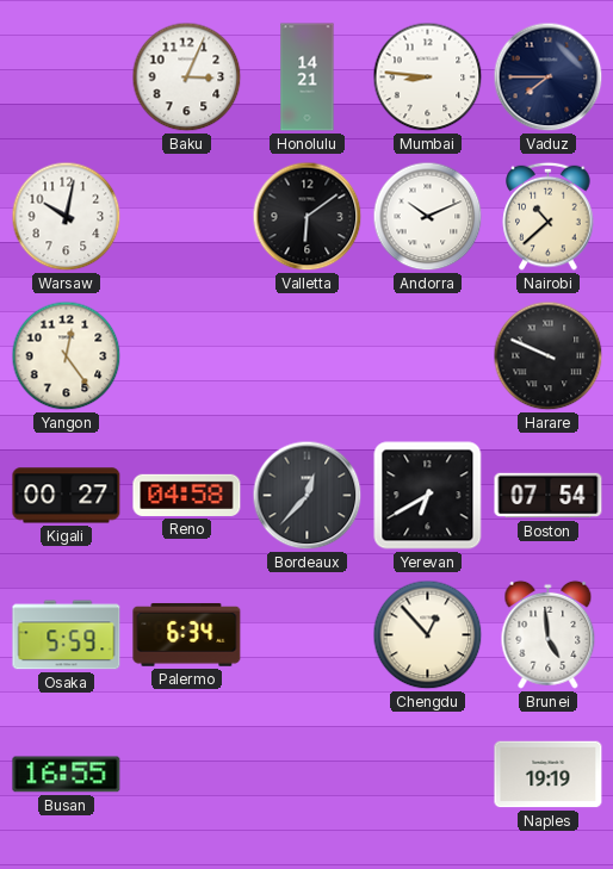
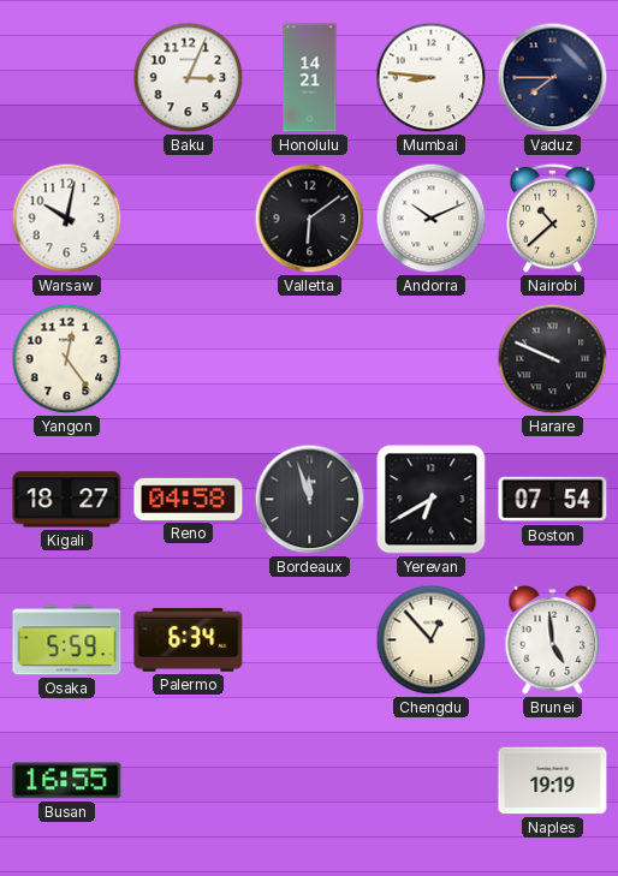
Kigali: 00:27 -> 18:27 (67, 500)
Bordeaux: 12:37 -> 11:57 (310, 500)
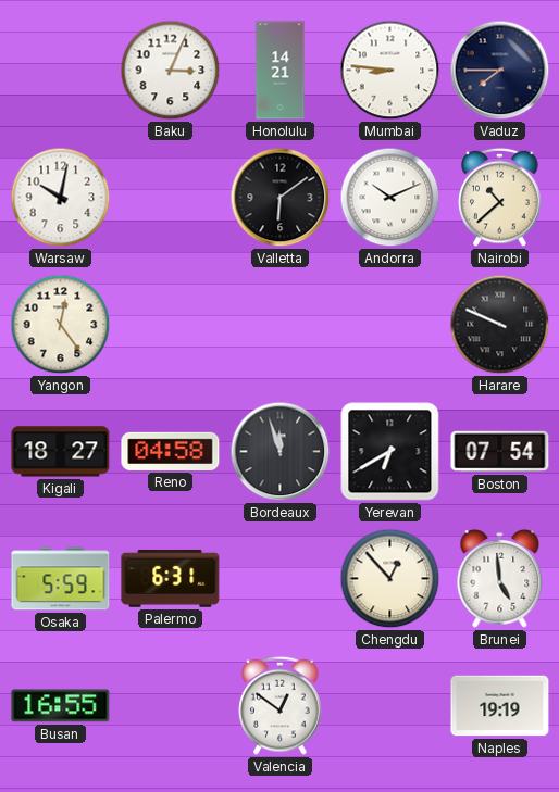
Palermo: 6:34 -> 6:31 (171, 578)
Valencia: none -> 12:51 (281, 705)
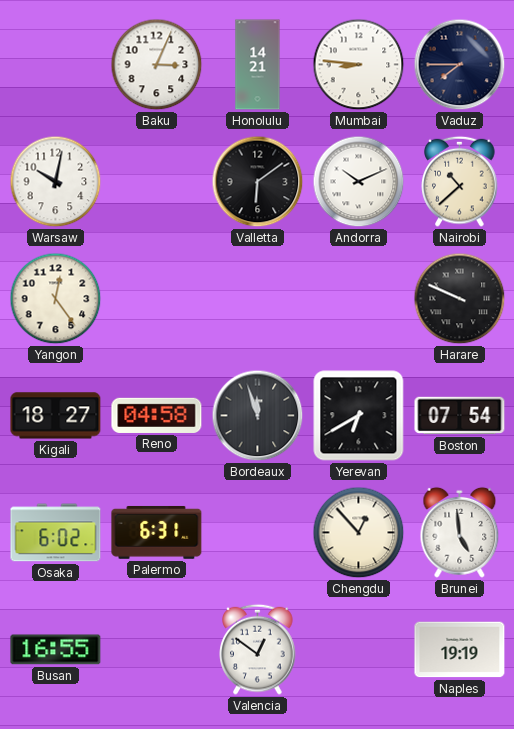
Osaka: 5:59 -> 6:02 (56, 533)
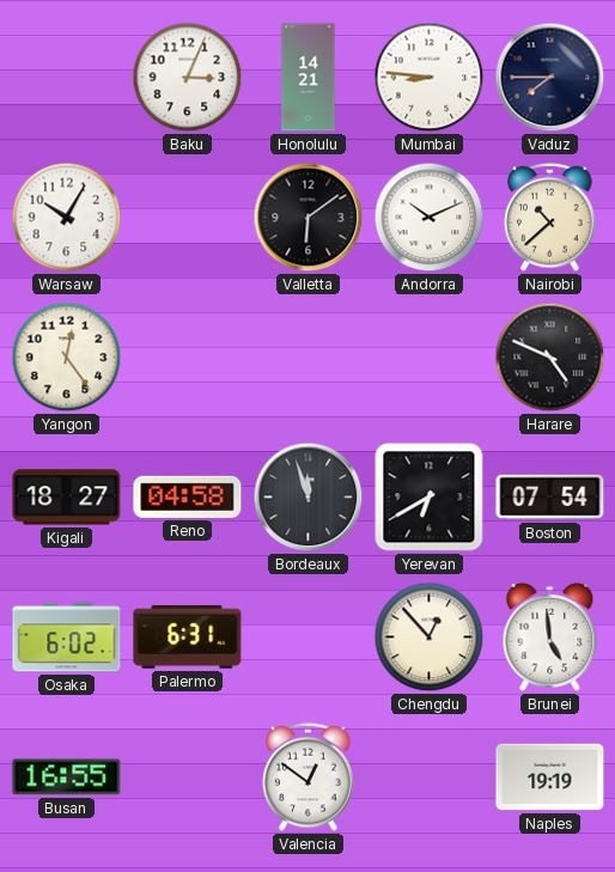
Warsaw: 10:02 -> 10:05 (67, 218)
Harare: 9:49 -> 4:49 (550, 358)
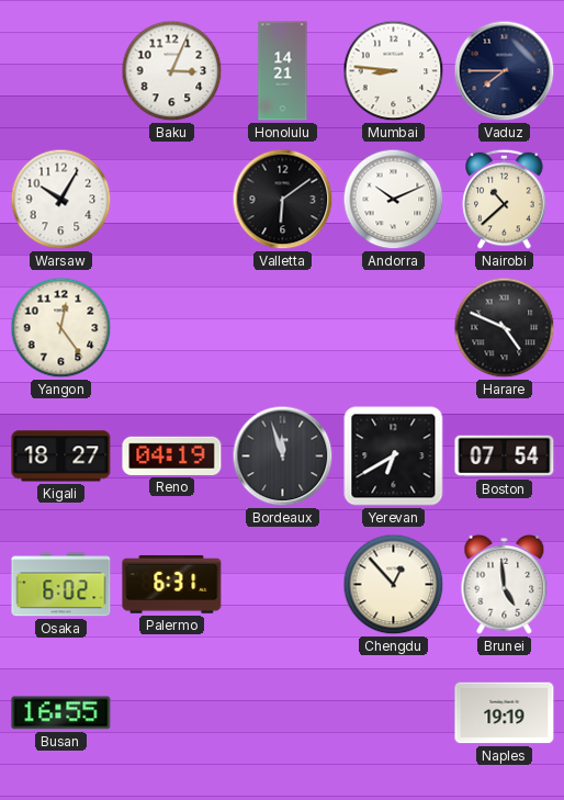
Reno: 04:58 -> 04:19 (172, 455)
Valencia: 12:51 -> none (309, 776)
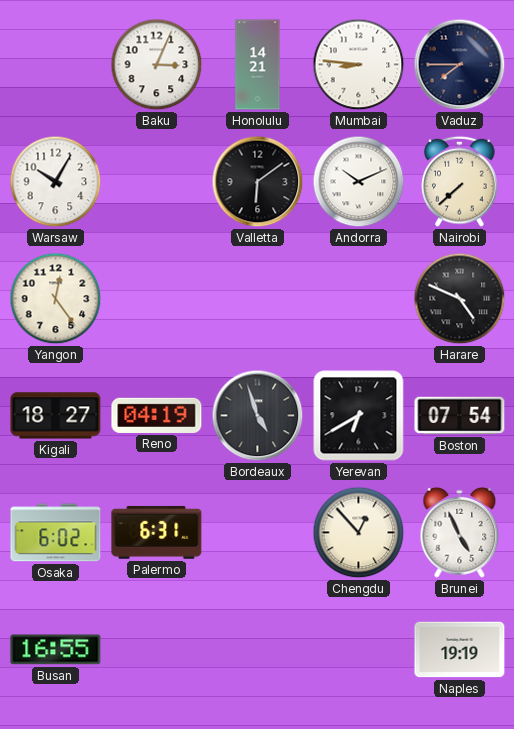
Nairobi: 10:38 -> 7:38 (460, 181)
Bordeaux: 11:57 -> 4:57 (258, 416)
Brunei: 4:59 -> 4:56 (460, 532)
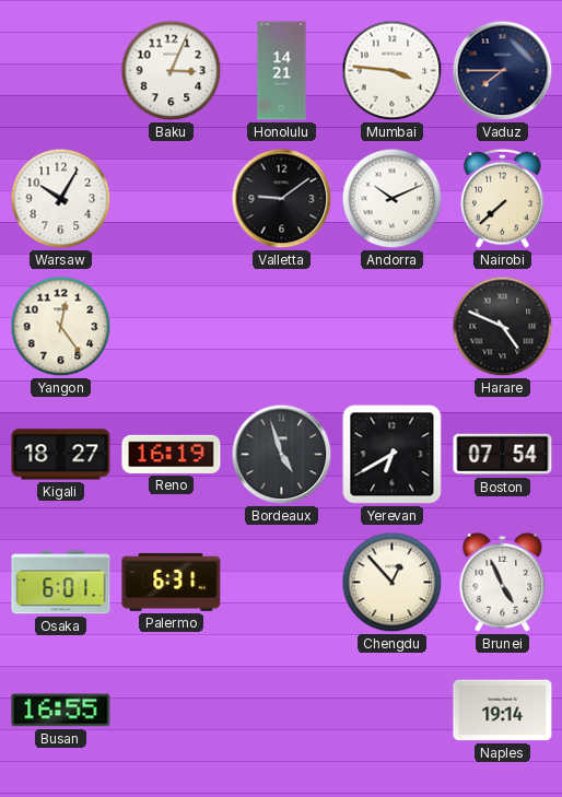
Mumbai: 8:46 -> 3:46 (393, 71)
Valletta: 6:09 -> 9:09 (282, 199)
Reno: 04:19 -> 16:19 (172, 454)
Osaka: 6:02 -> 6:01 (61, 583)
Naples: 19:19 -> 19:14 (503, 711)
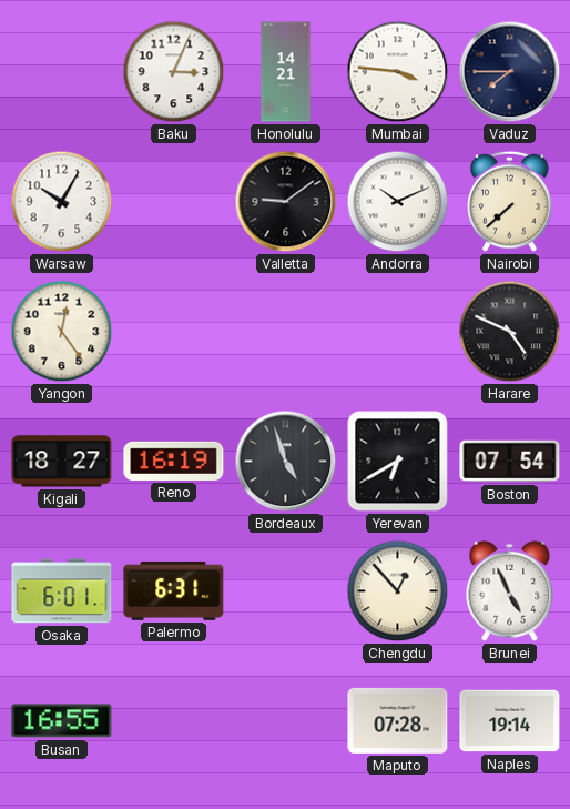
Maputo: none -> 07:28 (398, 720)
